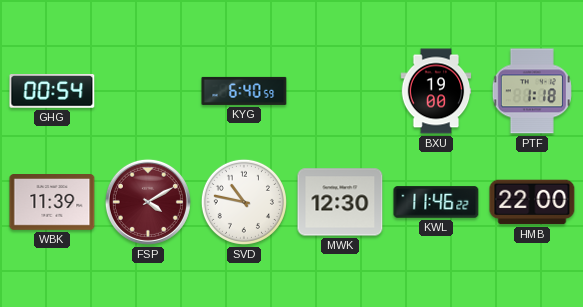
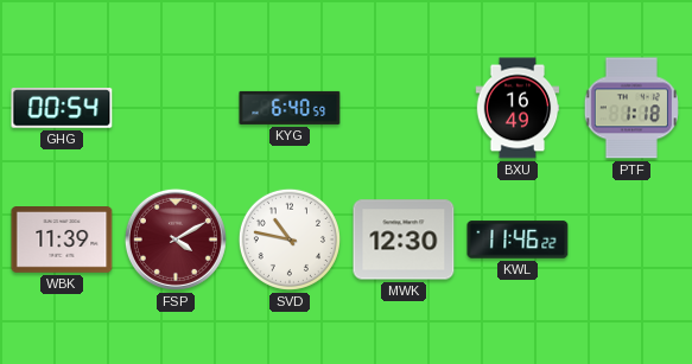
BXU: 19:00 -> 16:49 (518, 108)
HMB: 22:00 -> none (532, 202)
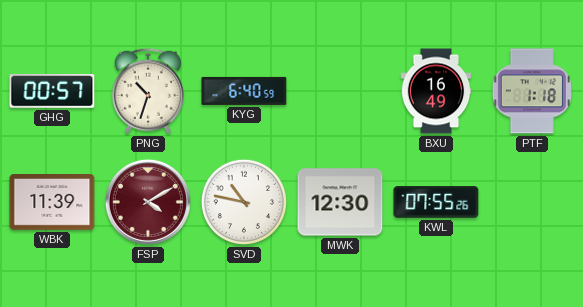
GHG: 00:54 -> 00:57 (52, 92)
PNG: none -> 10:33 (148, 91)
KWL: 11:46 -> 07:55 (436, 202)
